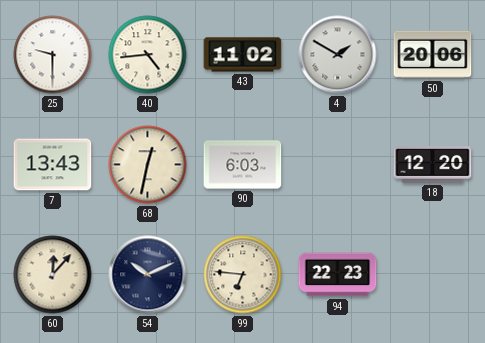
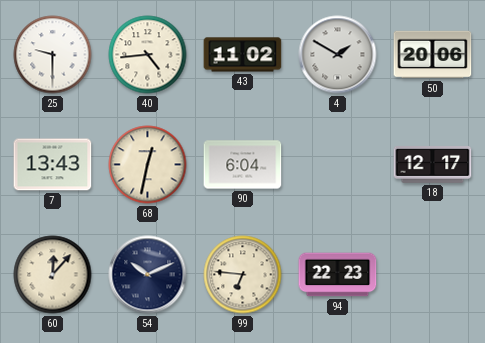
90: 6:03 -> 6:04 (243, 165)
18: 12:20 -> 12:17 (433, 165)
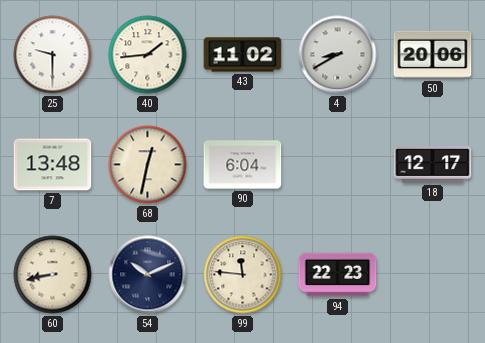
40: 4:44 -> 1:44 (148, 55)
4: 1:50 -> 8:40 (338, 55)
7: 13:43 -> 13:48 (53, 165)
60: 12:07 -> 8:43 (53, 275)
99: 6:46 -> 11:46 (243, 275)
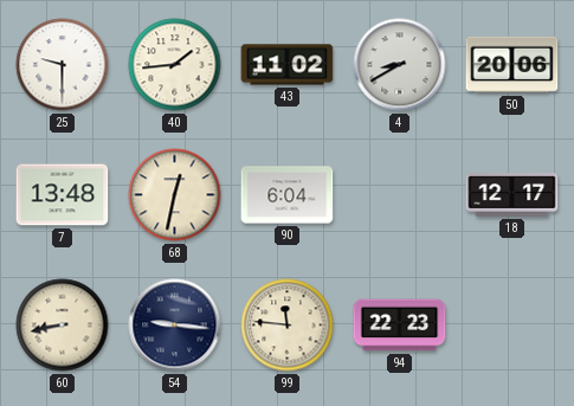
54: 10:11 -> 9:16 (175, 326)
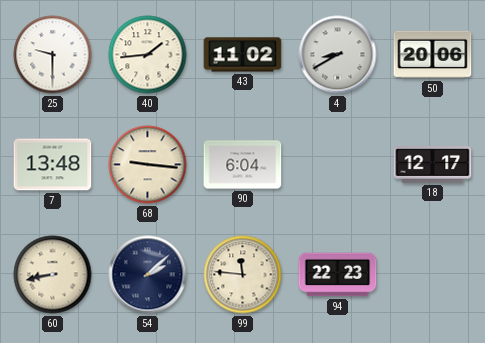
68: 12:32 -> 9:16 (148, 165)
54: 9:16 -> 2:08 (148, 275)
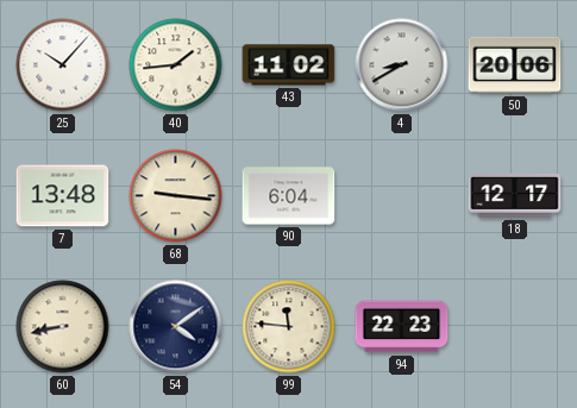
25: 9:30 -> 10:07 (63, 65)
54: 2:08 -> 4:09 (176, 327)
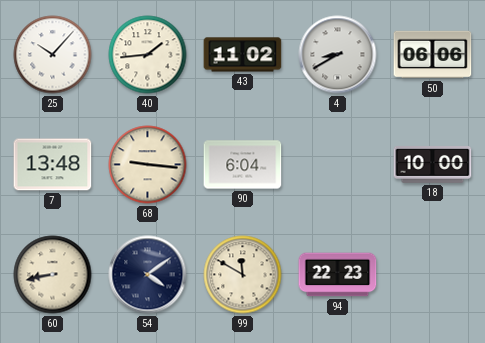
50: 20:06 -> 06:06 (433, 55)
18: 12:17 -> 10:00 (433, 165)
99: 11:46 -> 11:50 (243, 275)
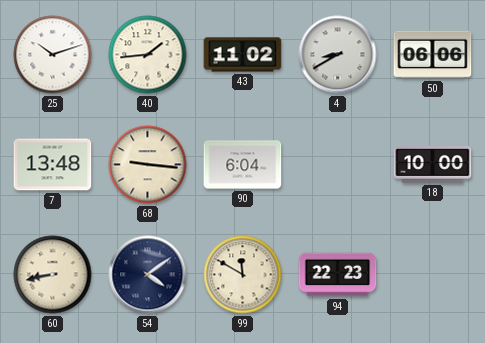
25: 10:07 -> 10:12 (53, 55)
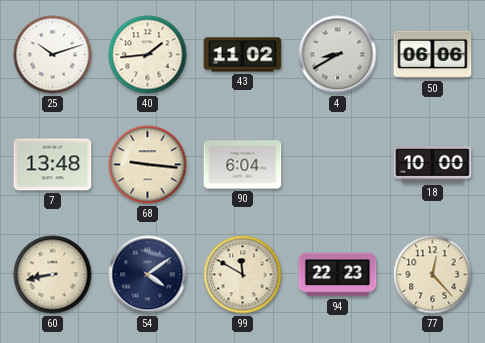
77: none -> 12:23 (433, 275)
